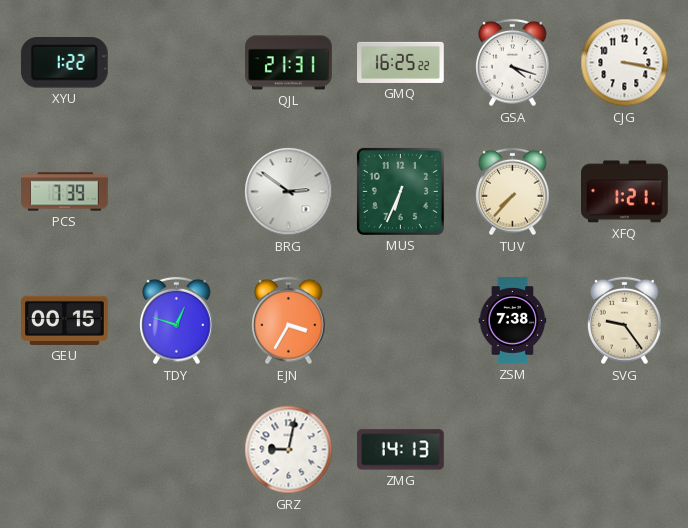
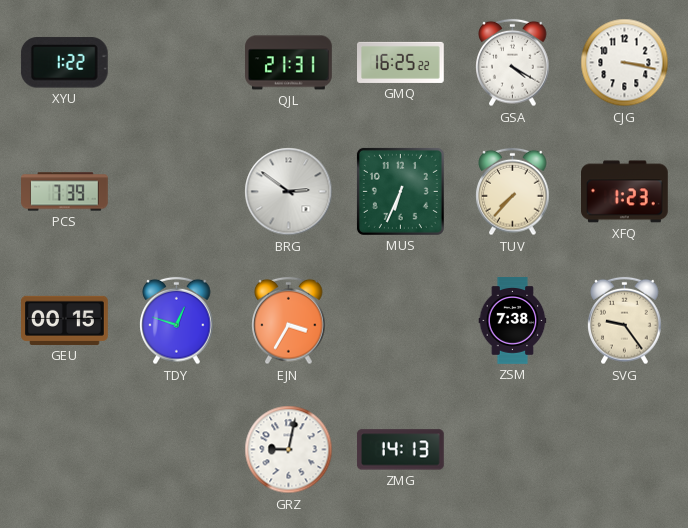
GSA: 4:18 -> 4:20 (513, 63)
XFQ: 1:21 -> 1:23 (625, 192)
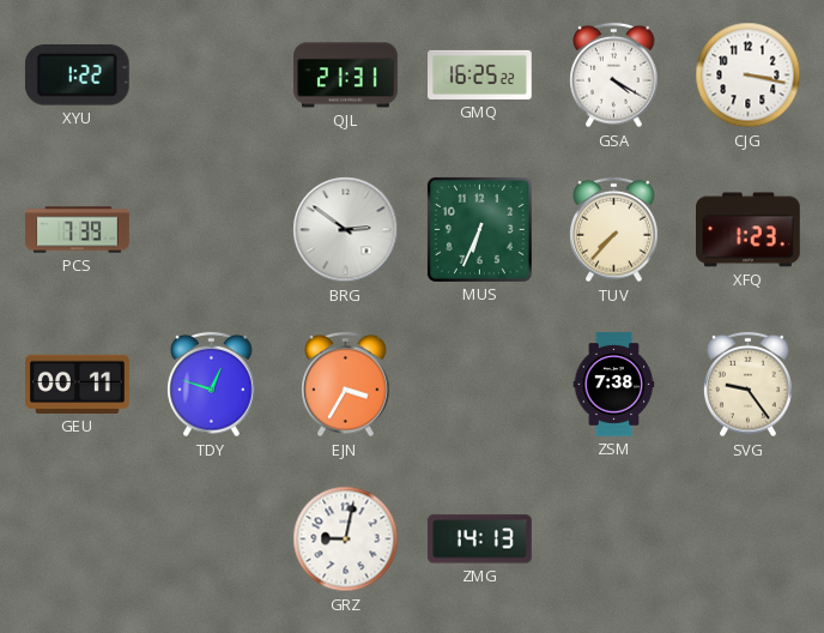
GEU: 00:15 -> 00:11 (78, 384)
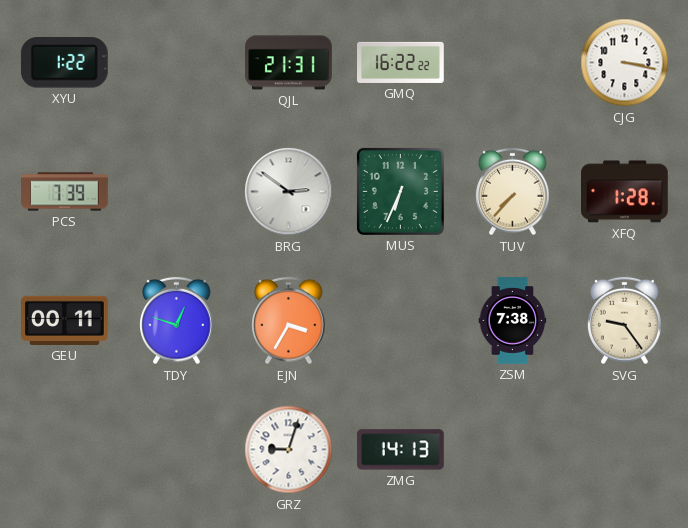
GMQ: 16:25 -> 16:22 (401, 62)
GSA: 4:20 -> none (614, 76)
XFQ: 1:23 -> 1:28 (625, 192)
GRZ: 9:02 -> 9:03 (289, 450)
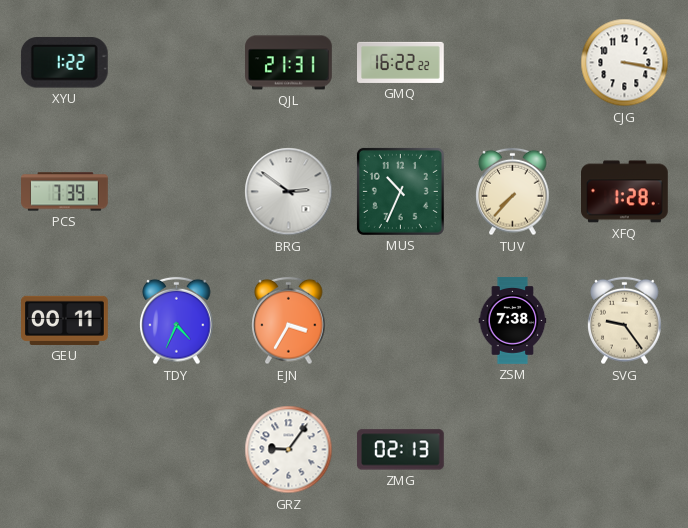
MUS: 6:34 -> 10:34 (400, 191)
TDY: 12:48 -> 4:34 (177, 321)
GRZ: 9:03 -> 9:06 (289, 450)
ZMG: 14:13 -> 02:13 (400, 450)
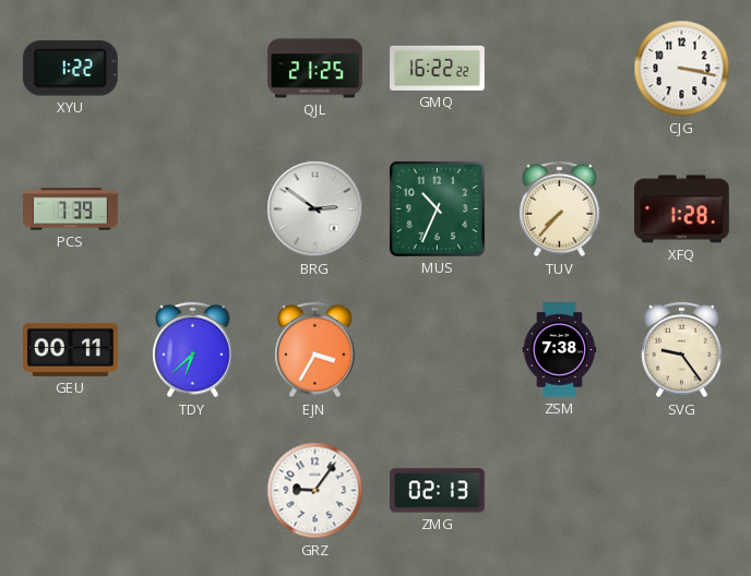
QJL: 21:31 -> 21:25 (315, 69)
TDY: 4:34 -> 6:38 (193, 350)
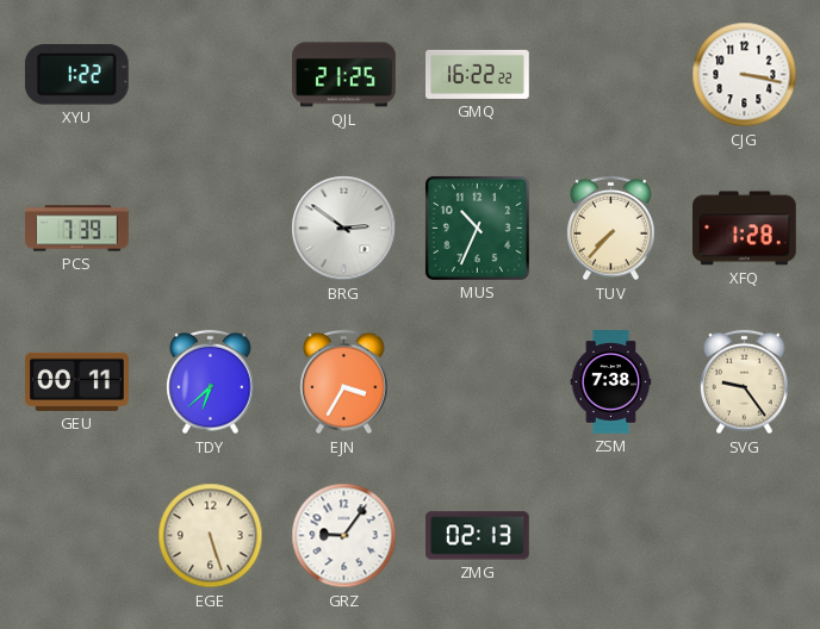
EGE: none -> 5:27 (211, 536)
